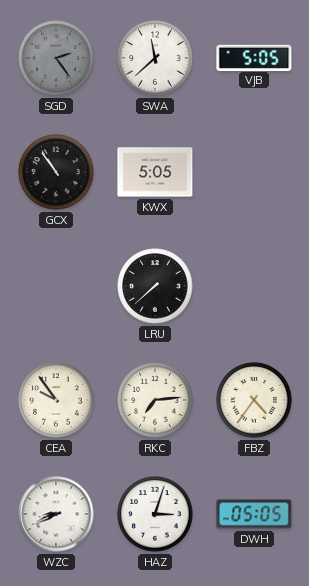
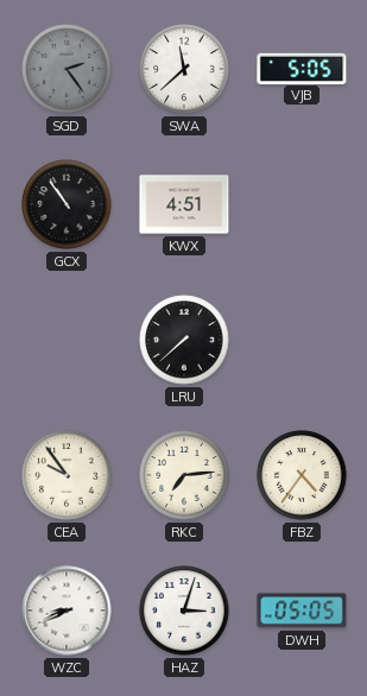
KWX: 5:05 -> 4:51 (184, 204)
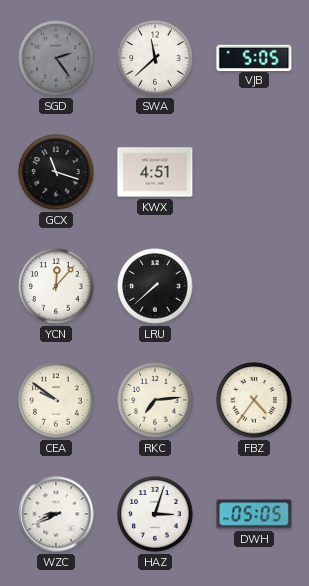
GCX: 10:54 -> 11:18 (56, 172)
YCN: none -> 12:07 (56, 286)
CEA: 9:54 -> 9:51 (56, 400)
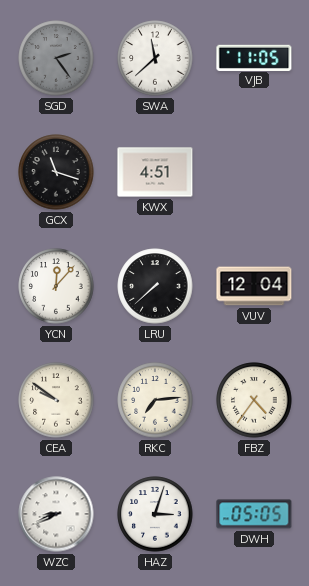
VJB: 5:05 -> 11:05 (254, 57)
VUV: none -> 12:04 (254, 286)
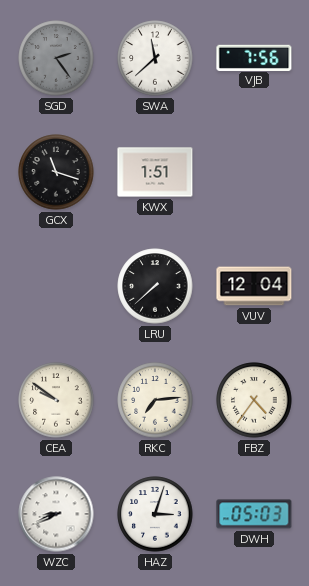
VJB: 11:05 -> 7:56 (254, 57)
KWX: 4:51 -> 1:51 (155, 172)
YCN: 12:07 -> none (56, 286)
DWH: 05:05 -> 05:03 (254, 514)
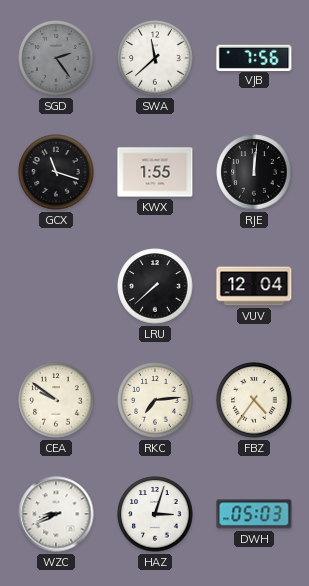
KWX: 1:51 -> 1:55 (155, 172)
RJE: none -> 12:01 (254, 172)
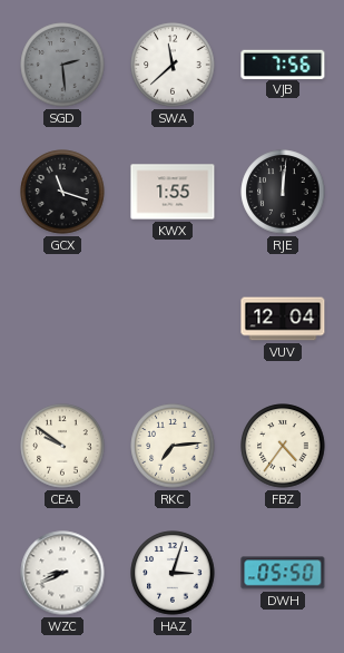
SGD: 2:24 -> 2:29 (62, 65)
LRU: 7:38 -> none (155, 286)
DWH: 05:03 -> 05:50 (283, 573)
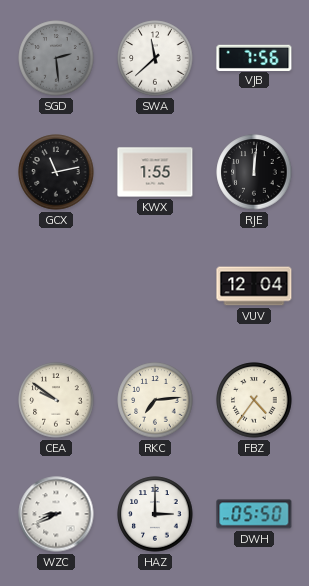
GCX: 11:18 -> 11:13 (56, 172)
HAZ: 3:03 -> 3:00 (155, 514)
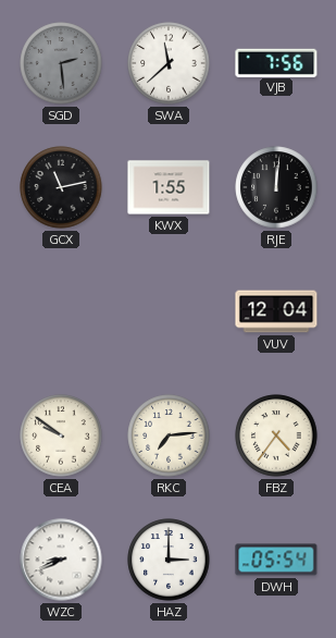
DWH: 05:50 -> 05:54 (276, 560)
